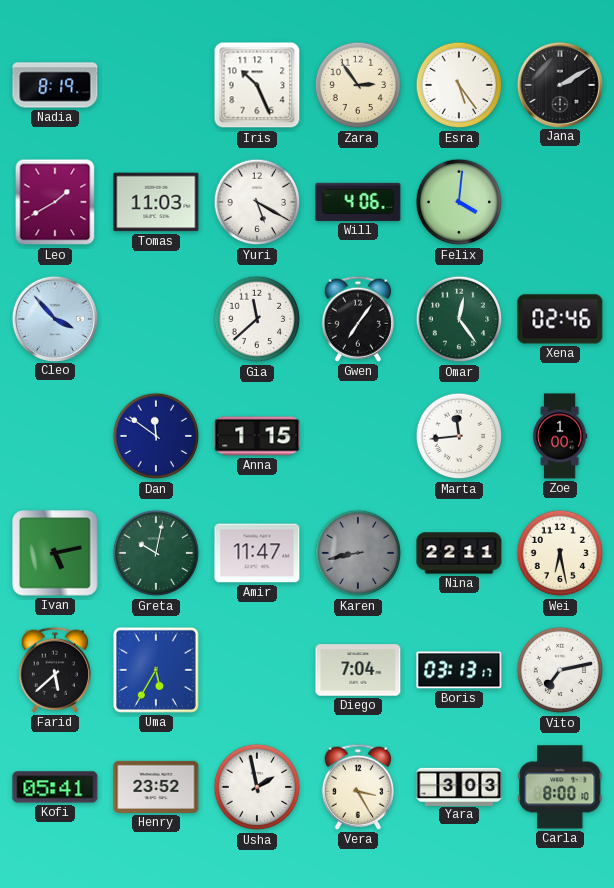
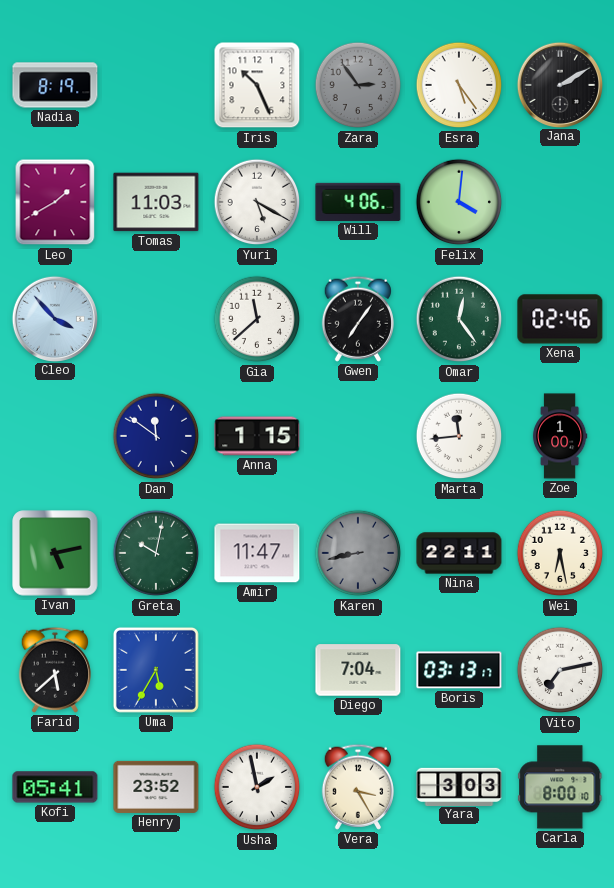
Zara dial: cream -> grey (358, 85)
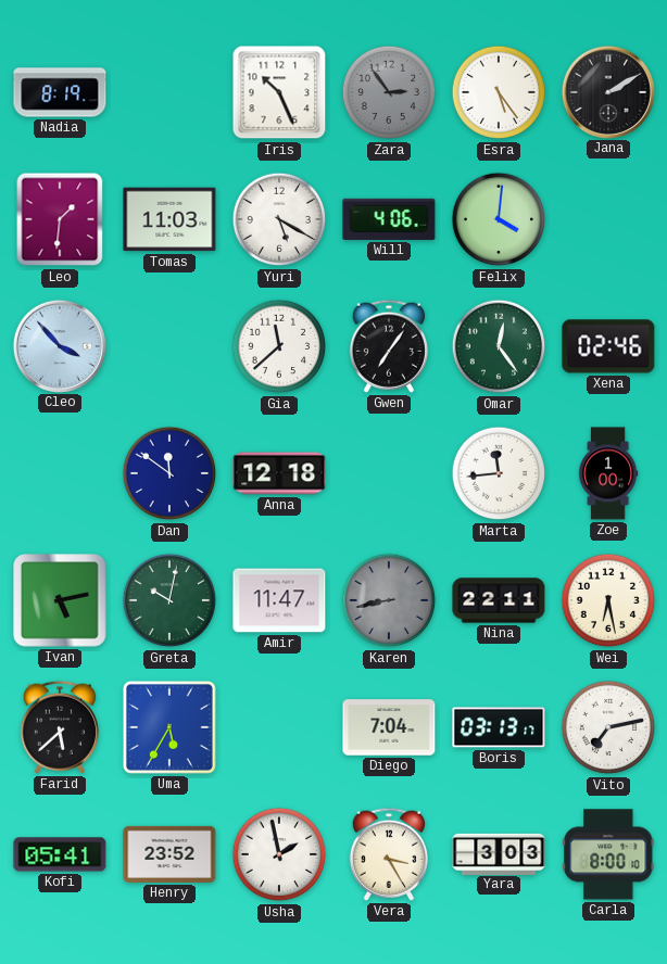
Leo: 1:40 -> 1:31 (60, 219)
Anna: 1:15 -> 12:18 (279, 473)
